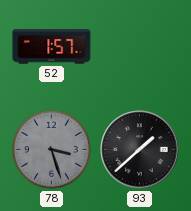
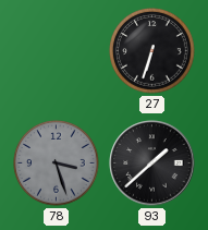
52: 1:57 -> none (52, 47)
27: none -> 6:33 (152, 51)
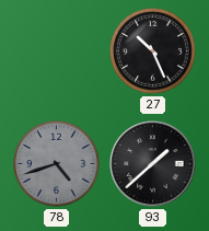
27: 6:33 -> 10:26 (153, 51)
78: 3:27 -> 4:42 (57, 164)
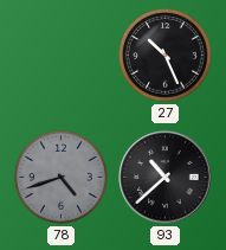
93: 1:38 -> 10:38 (166, 178)
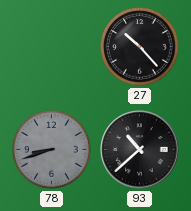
27: 10:26 -> 10:23 (140, 47)
78: 4:42 -> 8:42 (52, 150)
